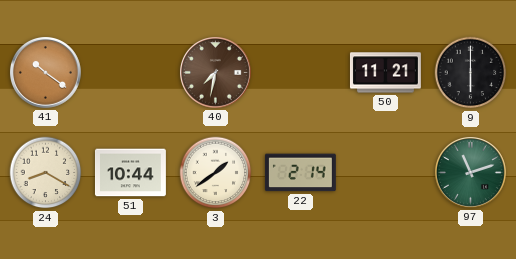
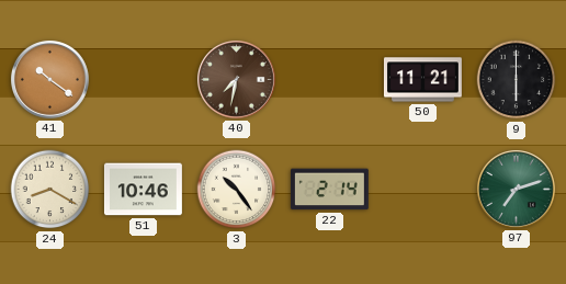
51: 10:44 -> 10:46 (143, 190)
3: 1:39 -> 10:24 (237, 190)
97: 11:12 -> 7:12 (516, 189)
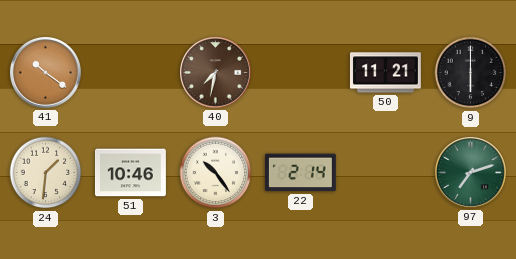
24: 8:20 -> 1:31 (46, 173)
